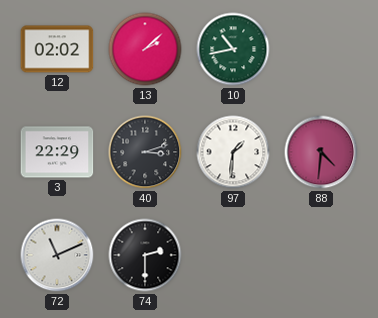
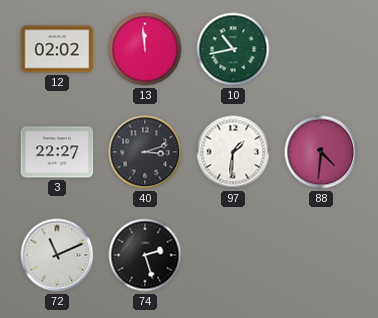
13: 2:08 -> 11:59 (145, 49)
3: 22:29 -> 22:27 (57, 152)
74: 2:30 -> 2:27 (145, 255)
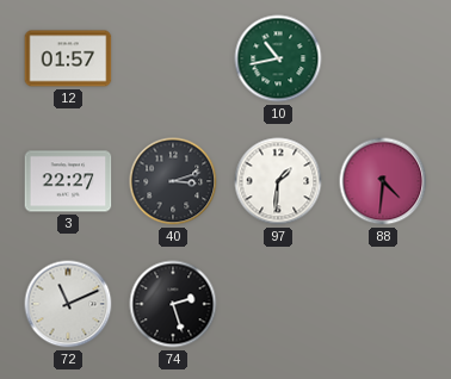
12: 02:02 -> 01:57 (68, 58)
13: 11:59 -> none (145, 49)
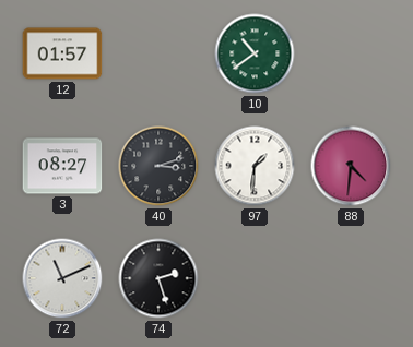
10: 10:43 -> 10:39 (255, 53)
3: 22:27 -> 08:27 (62, 166)
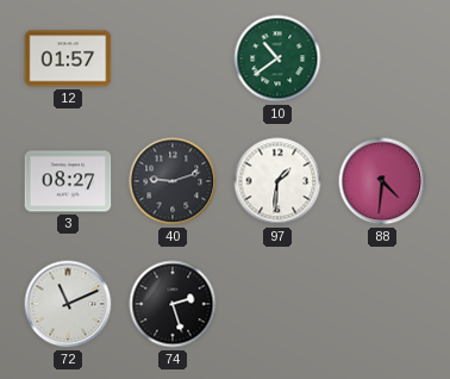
40: 3:12 -> 9:12 (173, 181)
